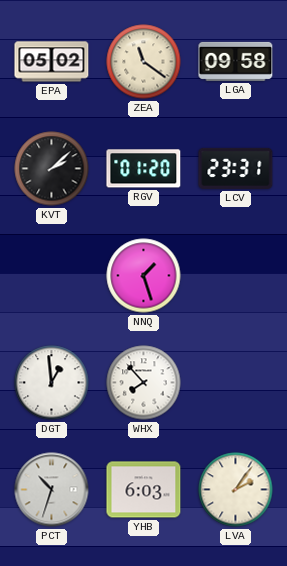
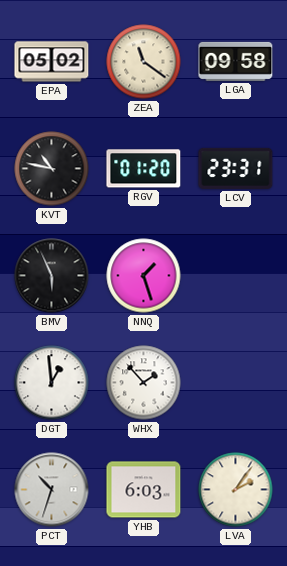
KVT: 2:08 -> 10:47 (52, 169)
BMV: none -> 5:56 (52, 276)
WHX: 7:53 -> 1:53 (144, 383)
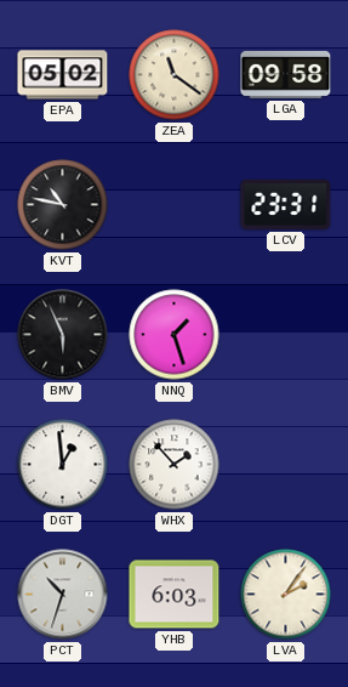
RGV: 01:20 -> none (144, 169)
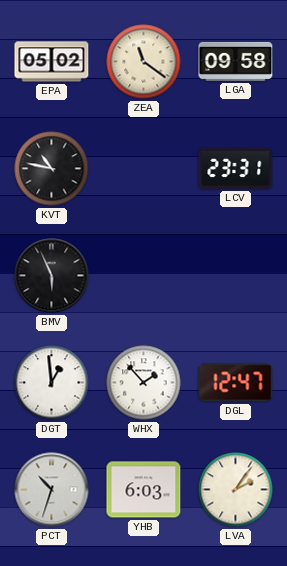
NNQ: 1:27 -> none (175, 335)
DGL: none -> 12:47 (236, 383)
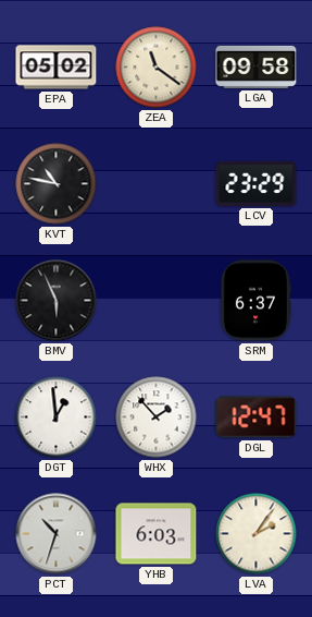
LCV: 23:31 -> 23:29 (257, 183)
SRM: none -> 6:37 (255, 301)
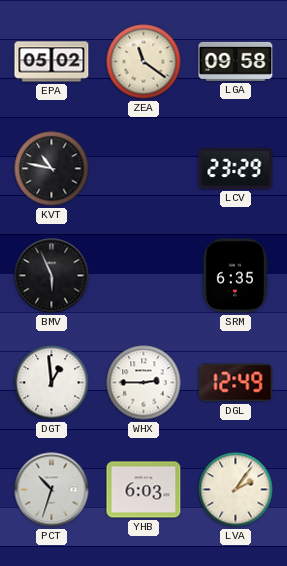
SRM: 6:37 -> 6:35 (235, 276)
WHX: 1:53 -> 2:45 (144, 383)
DGL: 12:47 -> 12:49 (236, 383)
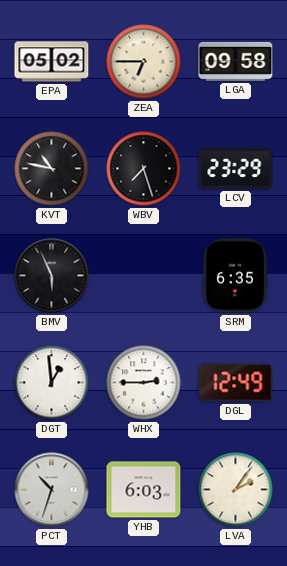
ZEA: 11:21 -> 6:45 (144, 62)
WBV: none -> 7:27 (144, 169)
